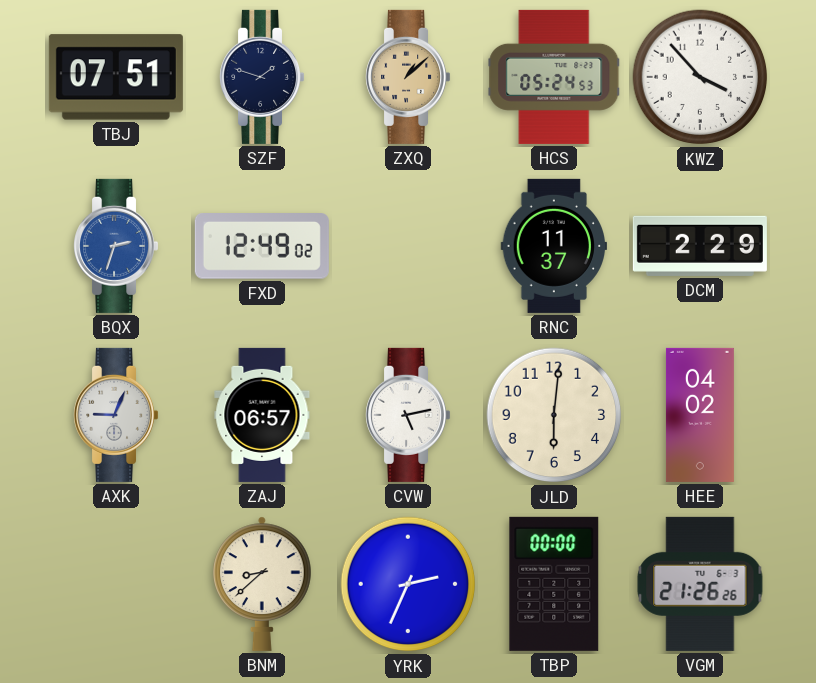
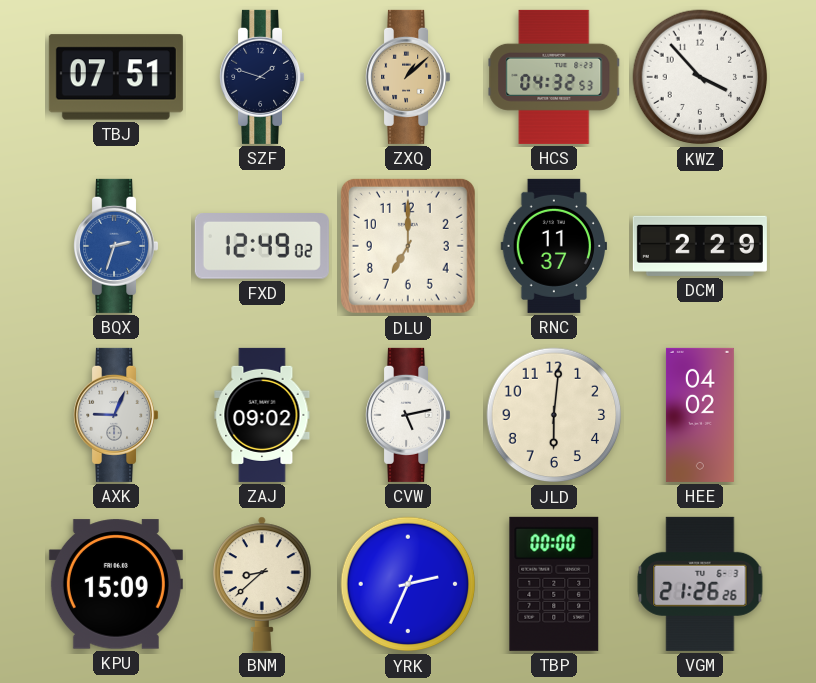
HCS: 05:24 -> 04:32 (554, 77)
DLU: none -> 7:00 (408, 246)
ZAJ: 06:57 -> 09:02 (262, 415)
KPU: none -> 15:09 (116, 584)
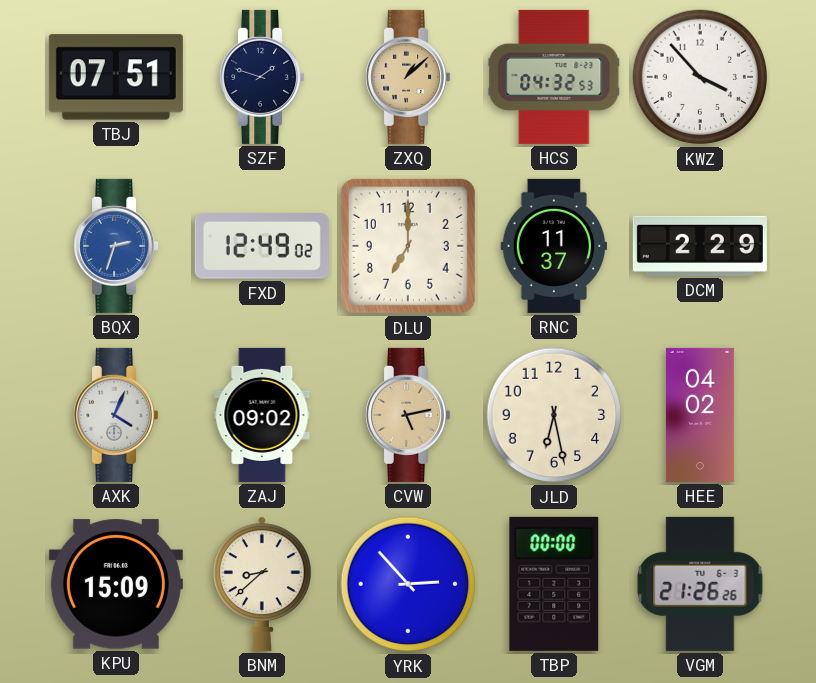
AXK: 9:04 -> 4:04 (116, 415)
CVW dial: white -> champagne (408, 415)
JLD: 6:01 -> 6:28 (554, 415)
YRK: 2:34 -> 2:53 (408, 584)
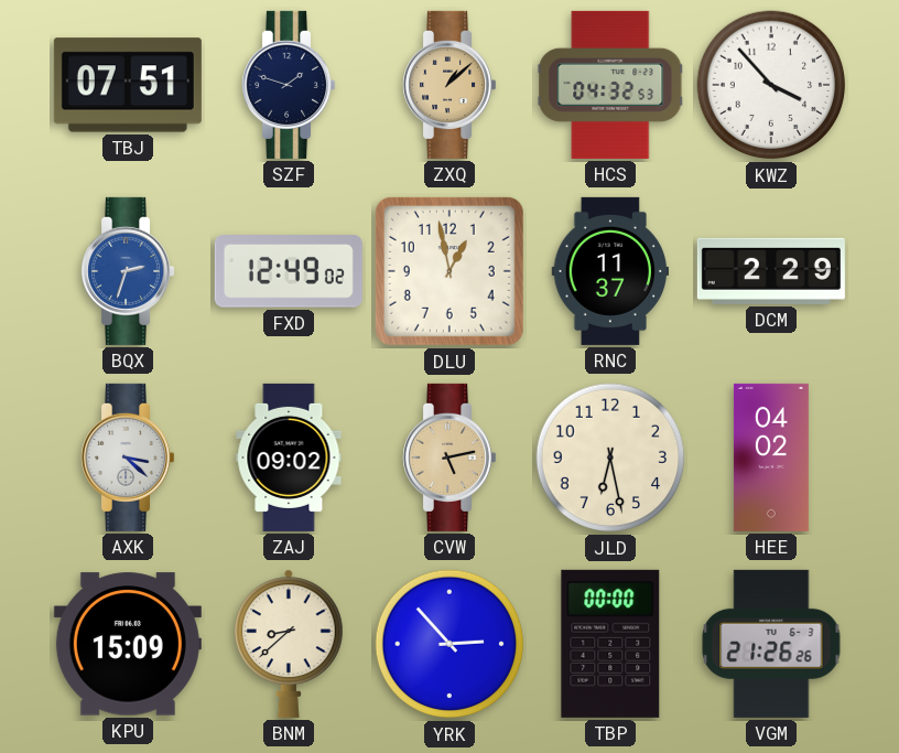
DLU: 7:00 -> 12:58 (450, 271)
AXK: 4:04 -> 3:22 (128, 458)
